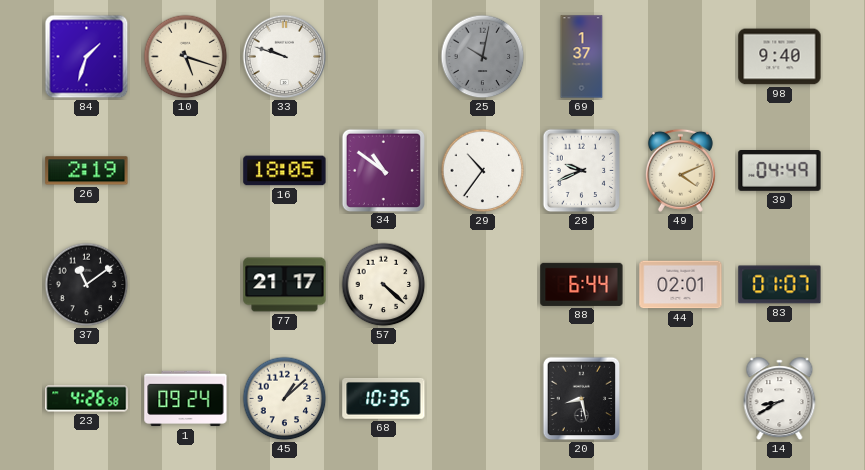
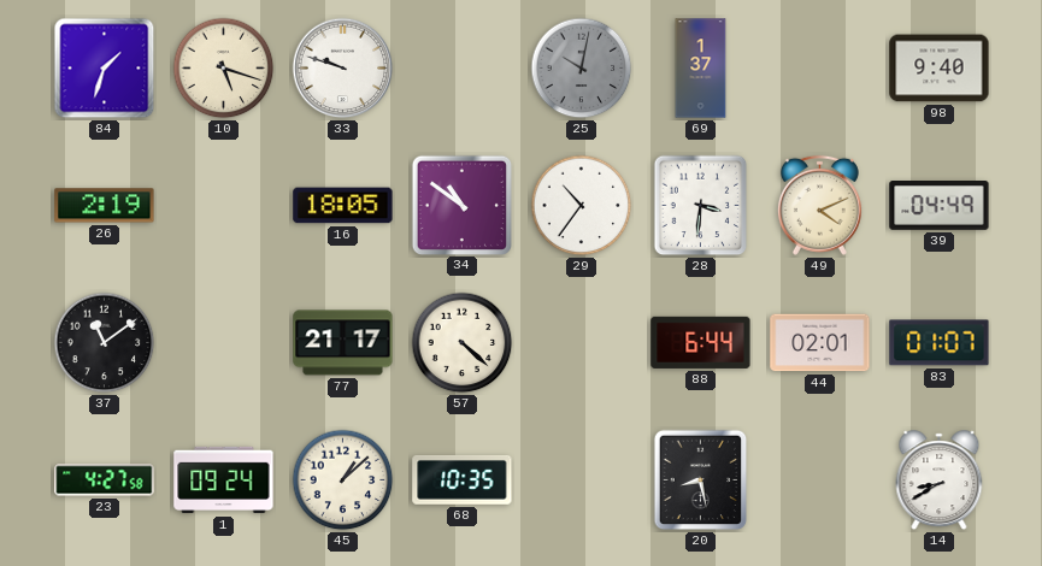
28: 9:41 -> 3:31 (701, 206)
23: 4:26 -> 4:27 (105, 480)
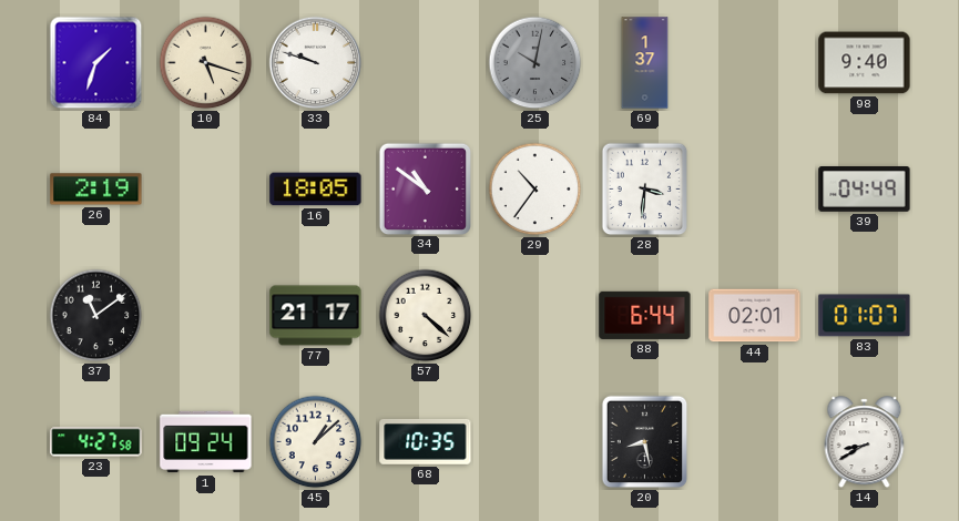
49: 4:11 -> none (819, 205)
